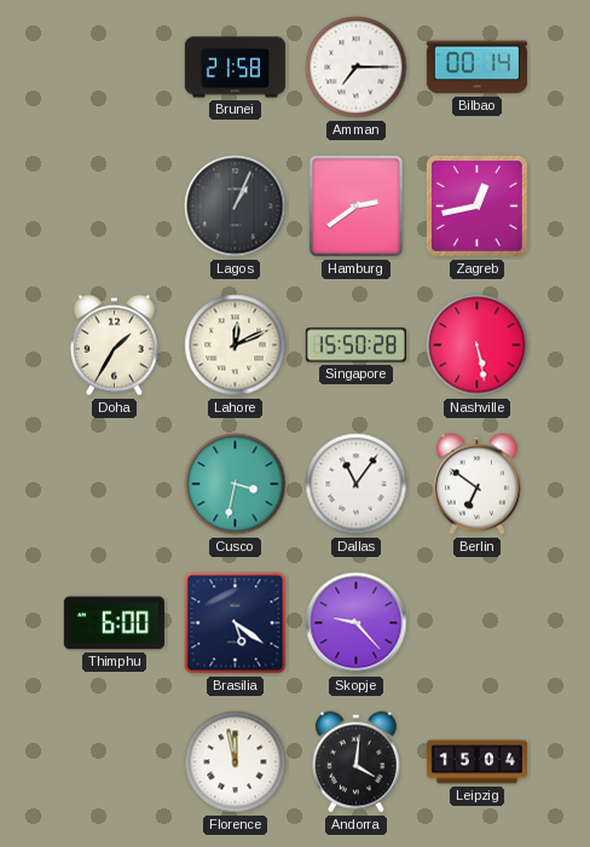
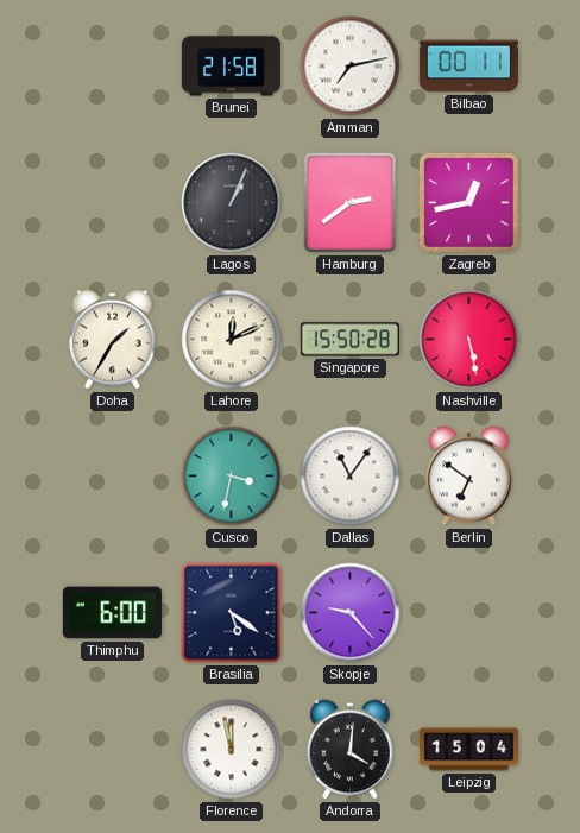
Amman: 7:15 -> 7:13 (351, 67)
Bilbao: 00:14 -> 00:11 (468, 67)
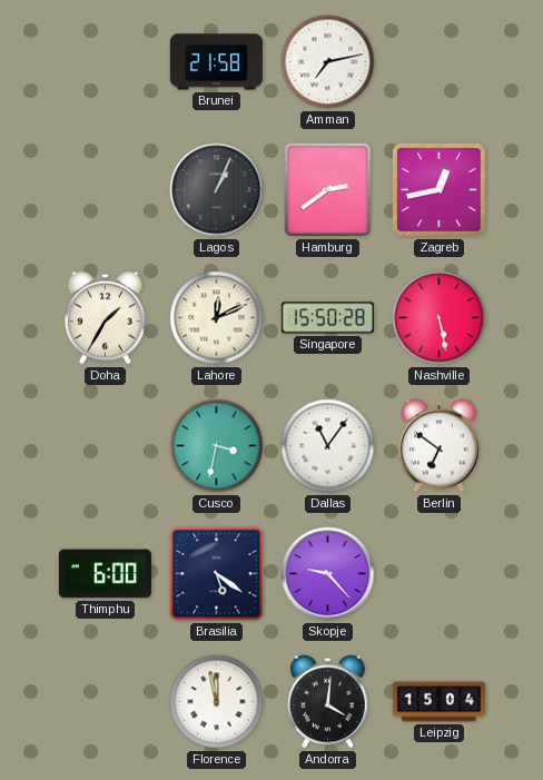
Bilbao: 00:11 -> none (468, 67)
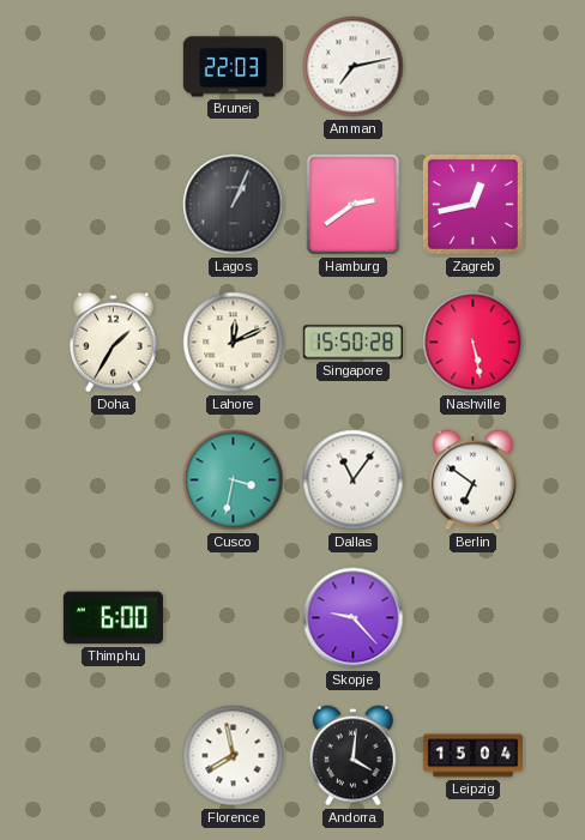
Brunei: 21:58 -> 22:03 (233, 67)
Brasilia: 5:21 -> none (217, 574)
Florence: 11:58 -> 7:58 (234, 756)
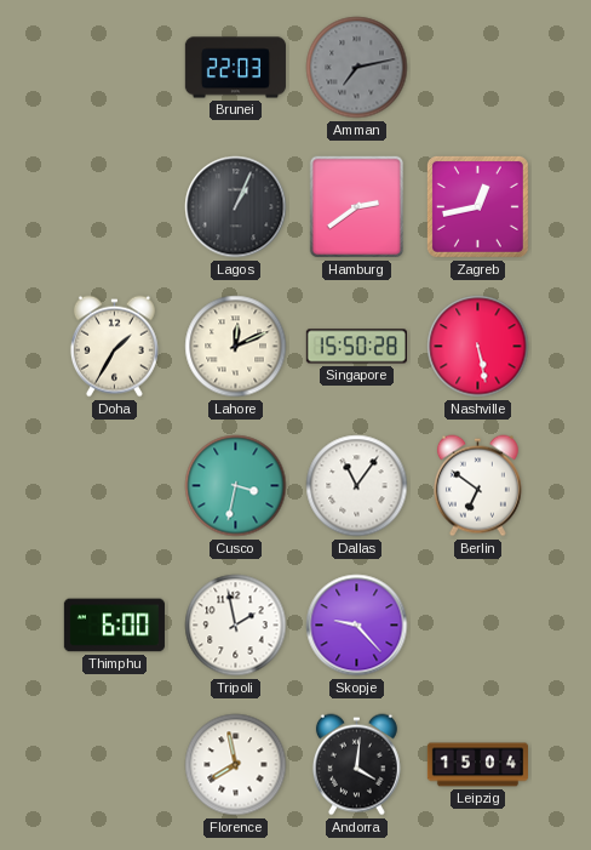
Amman dial: white -> grey (357, 68)
Tripoli: none -> 1:58 (236, 626)
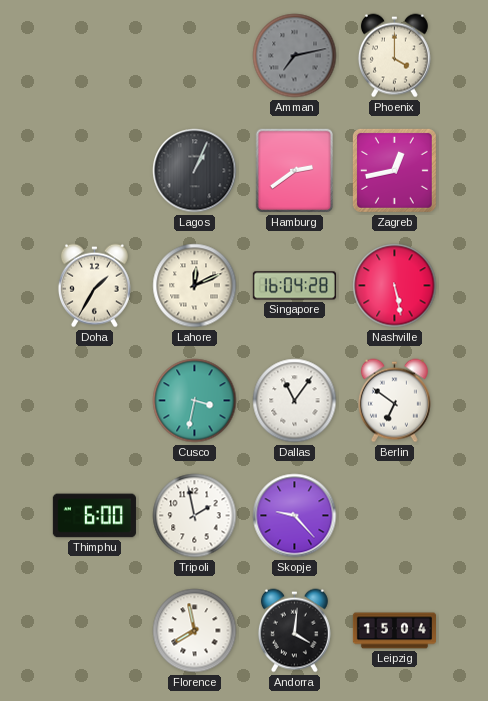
Brunei: 22:03 -> none (235, 68)
Phoenix: none -> 4:00 (394, 56)
Singapore: 15:50 -> 16:04 (294, 286)
